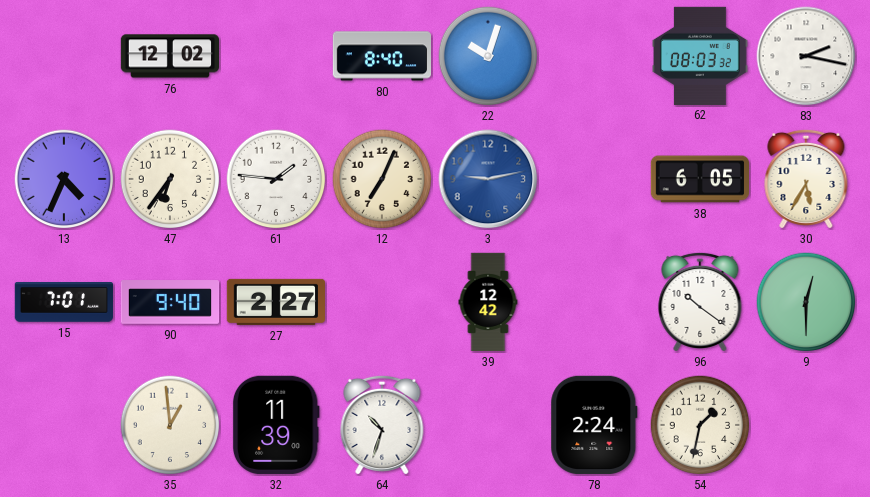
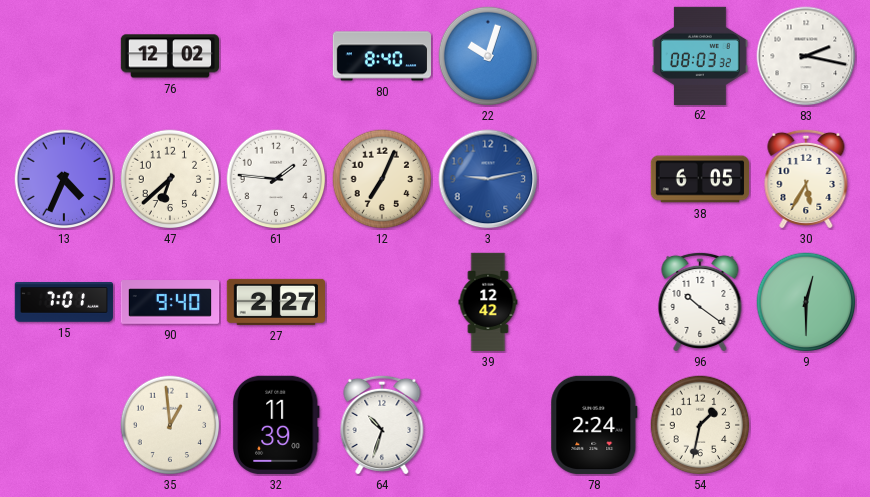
47: 6:36 -> 6:38 (170, 179)
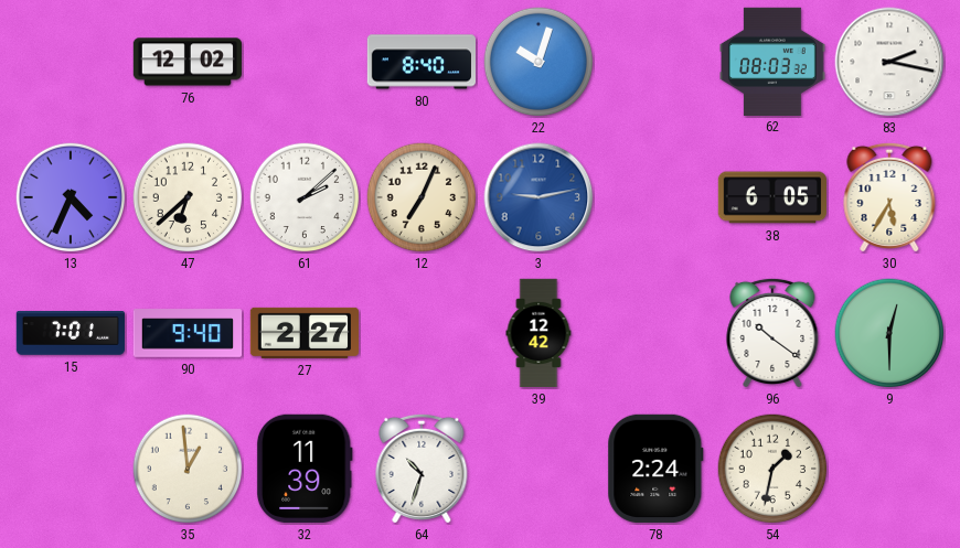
61: 1:46 -> 2:08 (305, 197)
